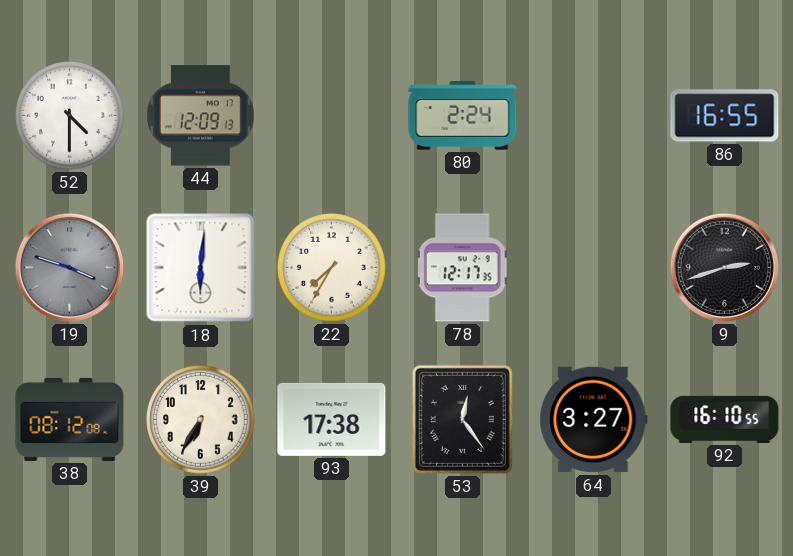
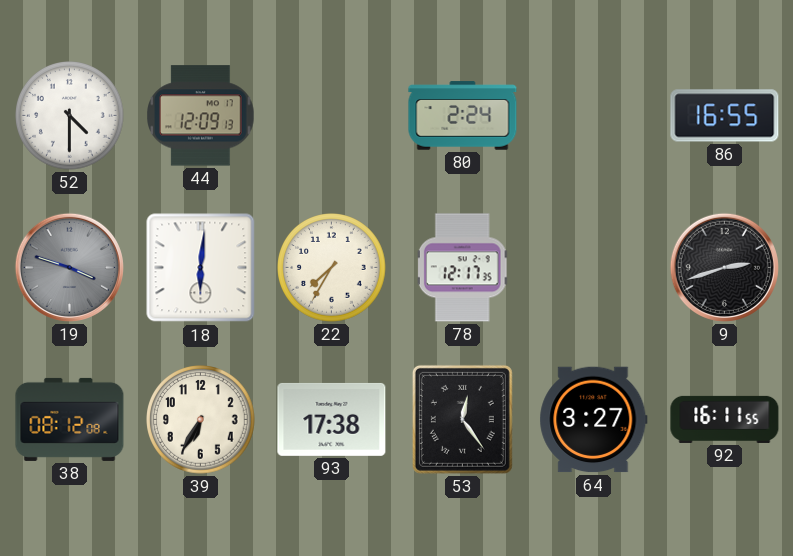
92: 16:10 -> 16:11 (725, 419)
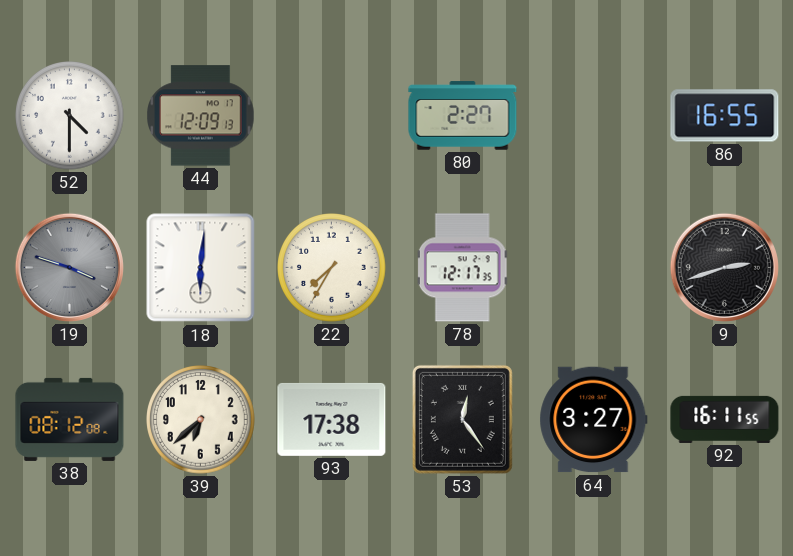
80: 2:24 -> 2:27 (463, 116)
39: 6:35 -> 6:38 (201, 420)
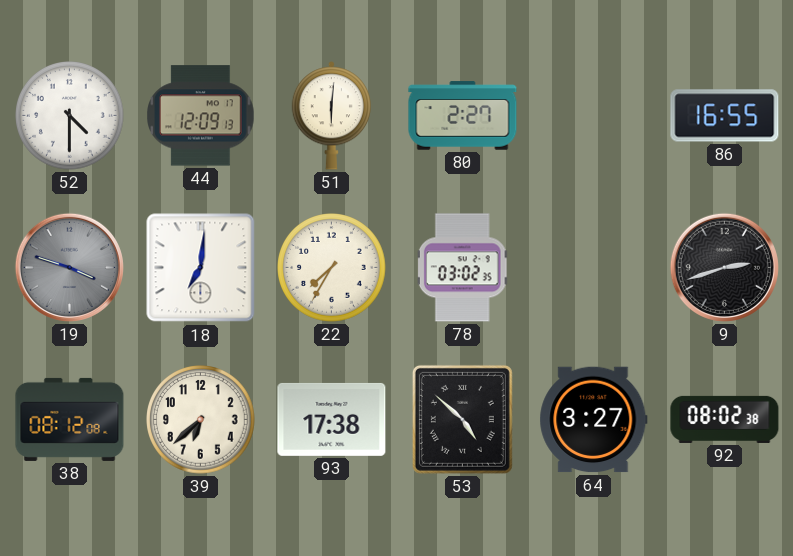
51: none -> 6:01 (331, 116)
18: 6:01 -> 7:01 (201, 268)
78: 12:17 -> 03:02 (463, 268)
53: 12:24 -> 4:52 (462, 419)
92: 16:11 -> 08:02 (725, 419)
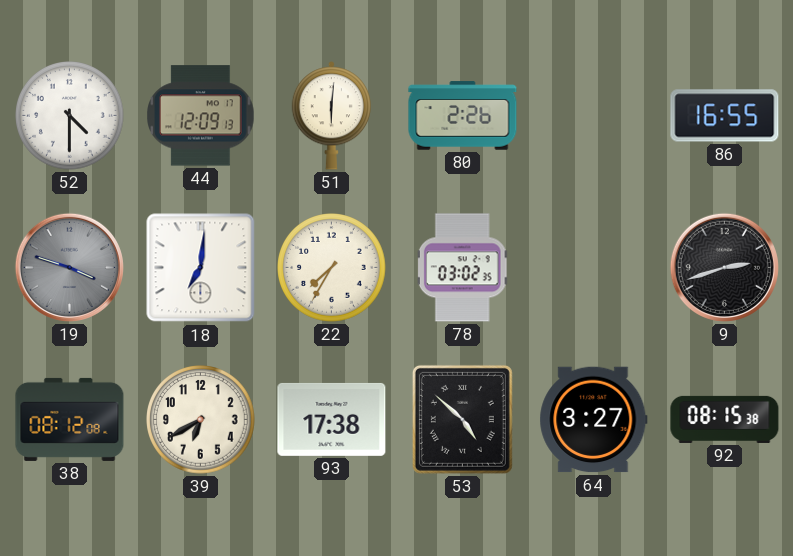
80: 2:27 -> 2:26 (463, 116)
39: 6:38 -> 6:40 (201, 420)
92: 08:02 -> 08:15 (725, 419)
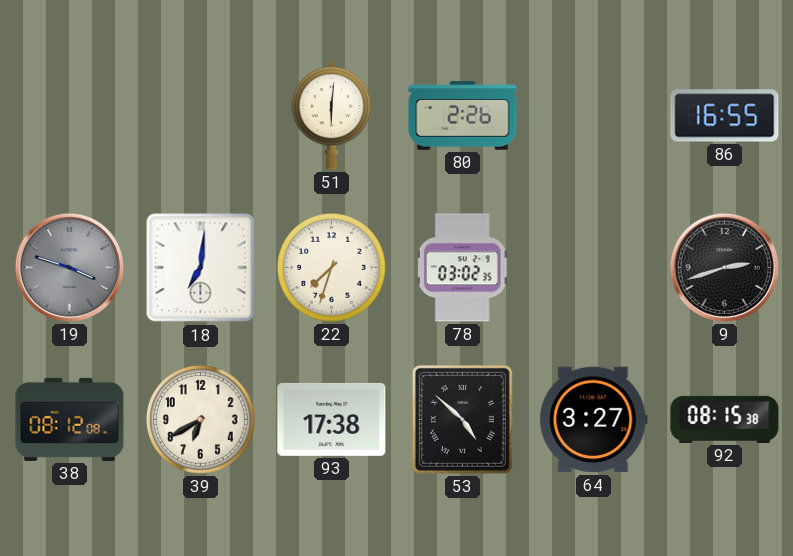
52: 4:30 -> none (70, 116)
44: 12:09 -> none (201, 116)
22: 7:35 -> 7:33 (332, 268)
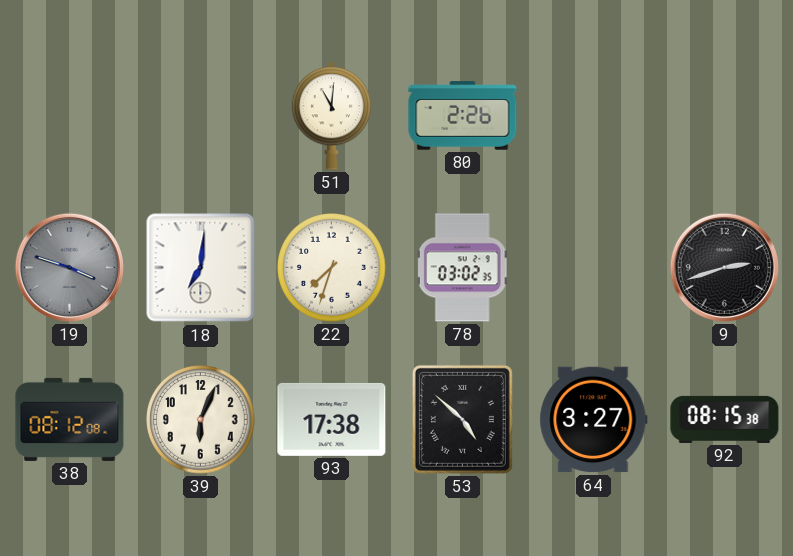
51: 6:01 -> 11:01 (331, 116)
86: 16:55 -> none (725, 116)
39: 6:40 -> 6:04 (201, 420)
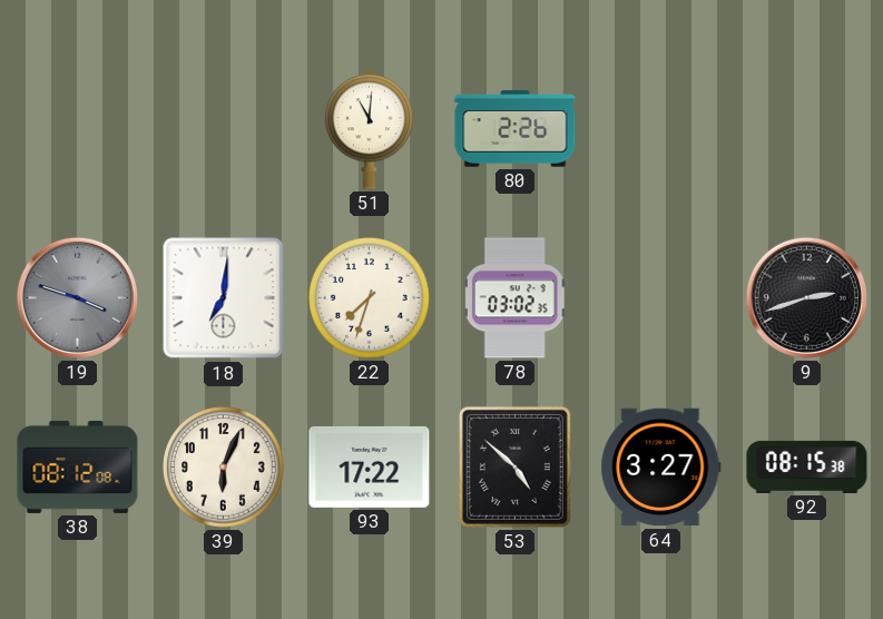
93: 17:38 -> 17:22 (370, 466)
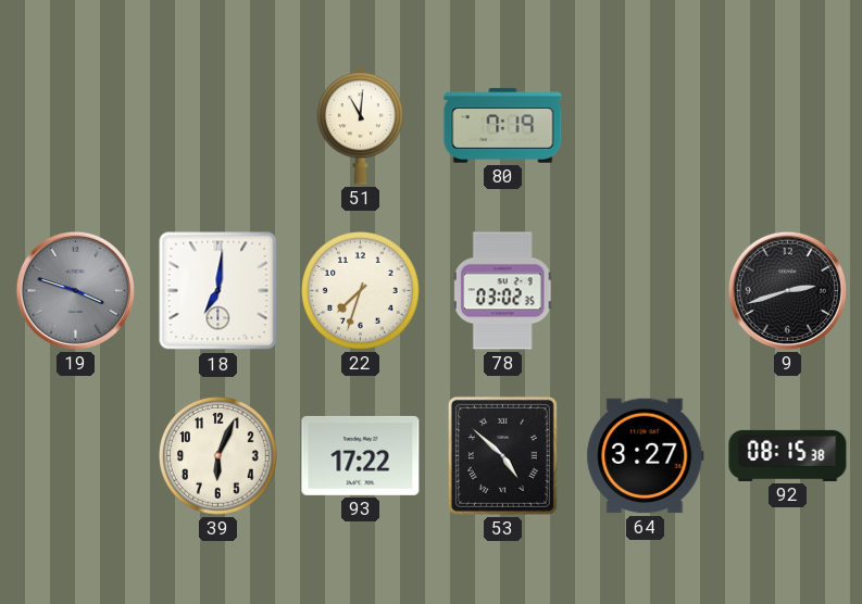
80: 2:26 -> 7:19 (503, 126)
38: 08:12 -> none (78, 466)
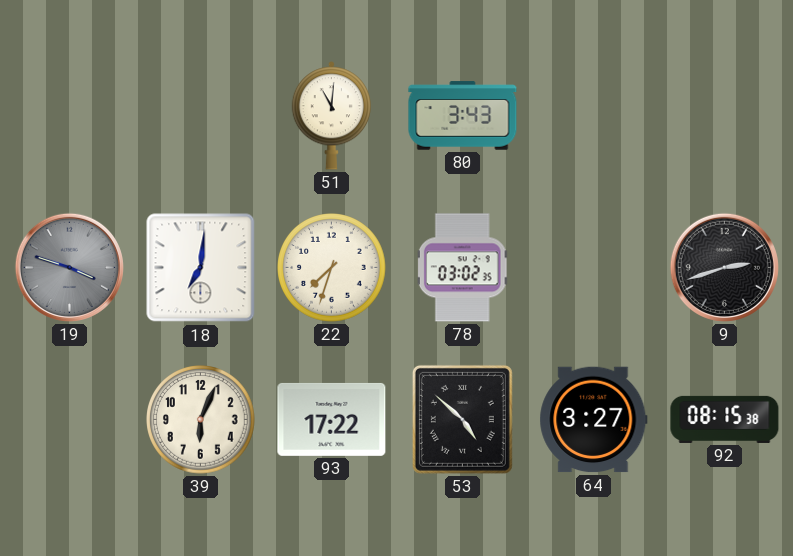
80: 7:19 -> 3:43 (463, 116)
